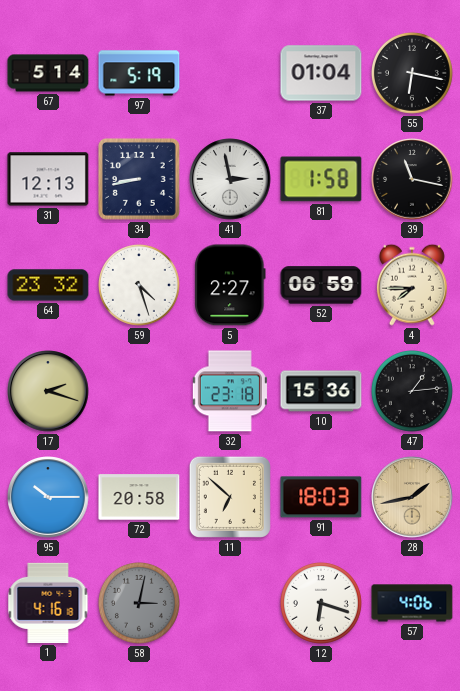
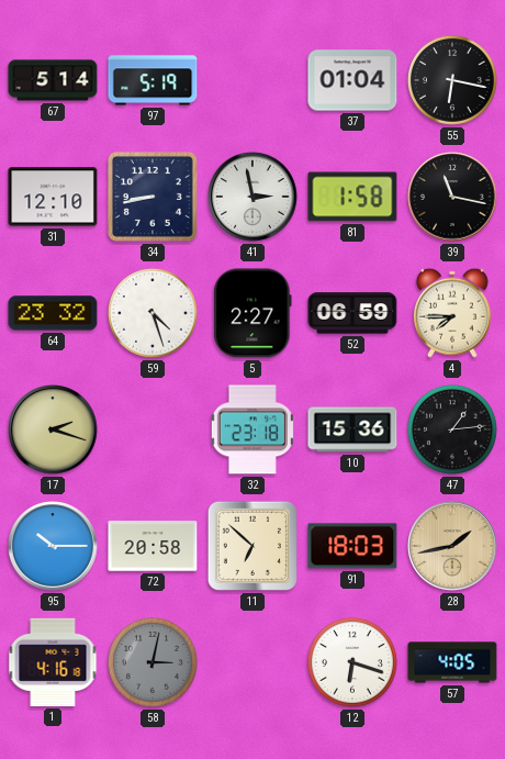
31: 12:13 -> 12:10 (53, 197)
57: 4:06 -> 4:05 (452, 662)
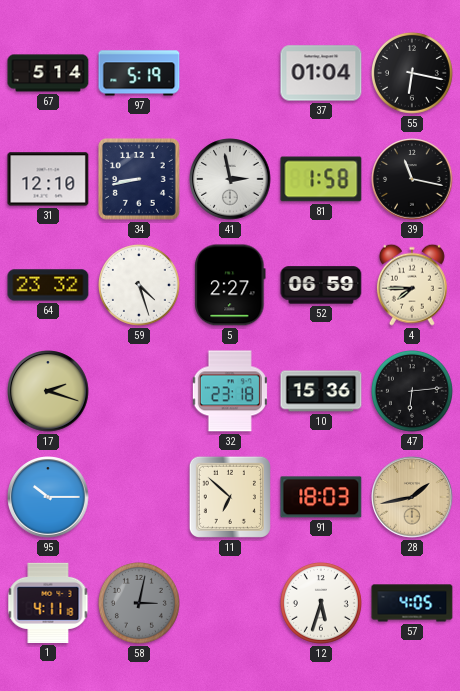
47: 1:14 -> 6:14 (412, 391)
72: 20:58 -> none (153, 546)
1: 4:16 -> 4:11 (48, 603)
12: 6:18 -> 5:33 (321, 603)
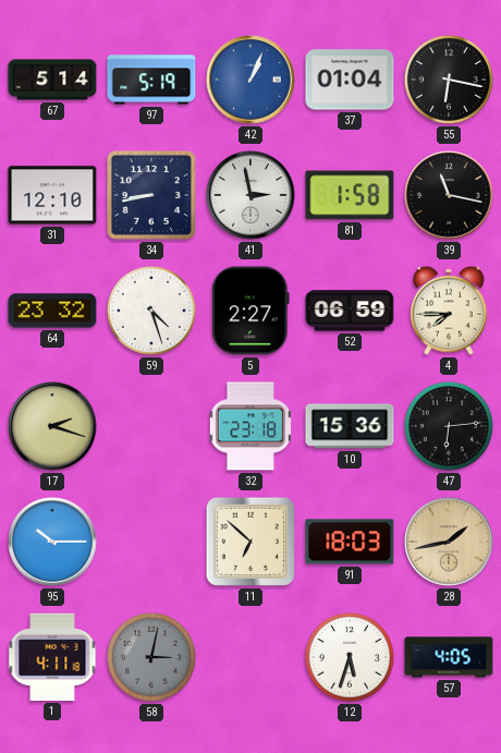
42: none -> 1:04 (250, 80)
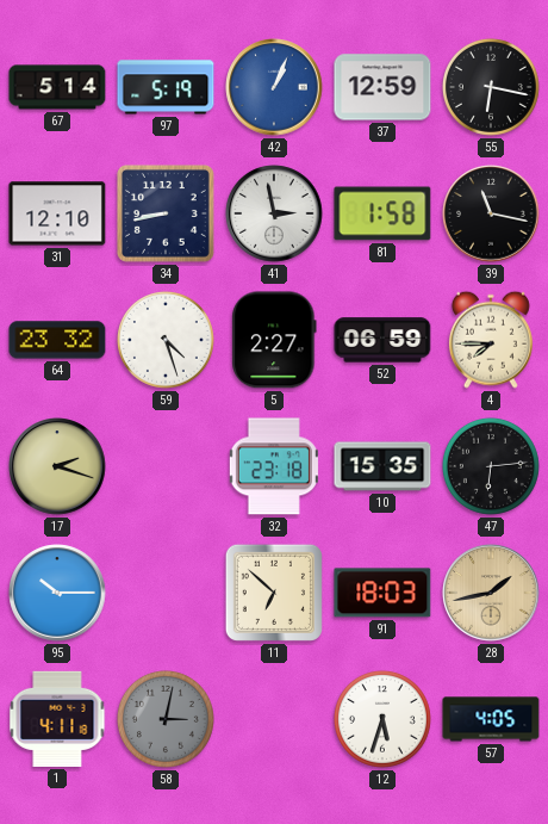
37: 01:04 -> 12:59 (382, 87)
10: 15:36 -> 15:35 (382, 466)
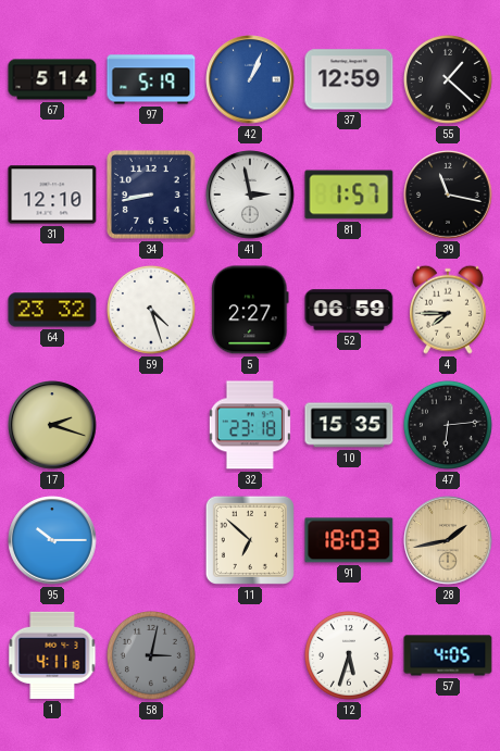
55: 6:17 -> 1:22 (448, 79)
81: 1:58 -> 1:57 (349, 195)
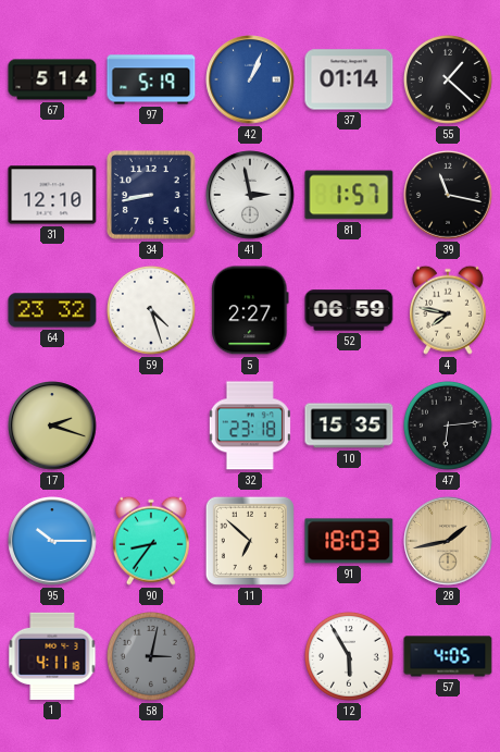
37: 12:59 -> 01:14 (349, 79)
4: 7:45 -> 7:47 (448, 310)
90: none -> 8:36 (151, 541)
12: 5:33 -> 5:55 (349, 656)
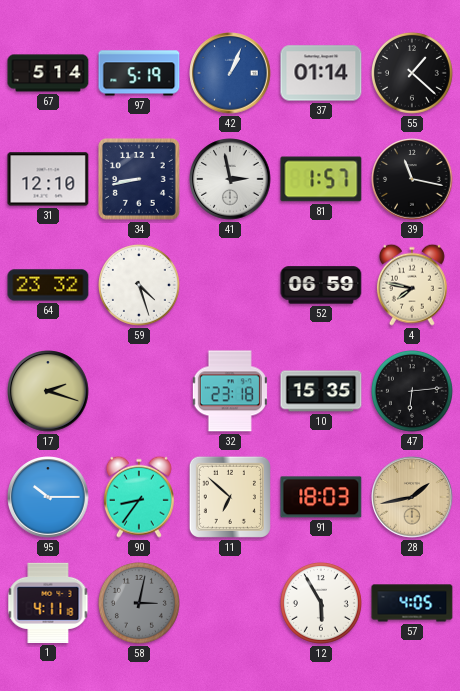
5: 2:27 -> none (250, 310)
